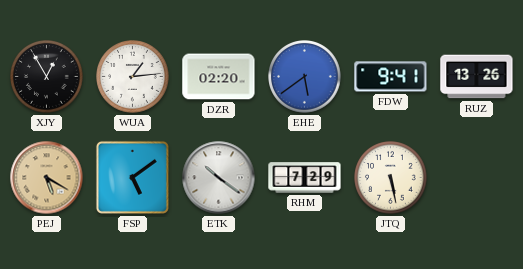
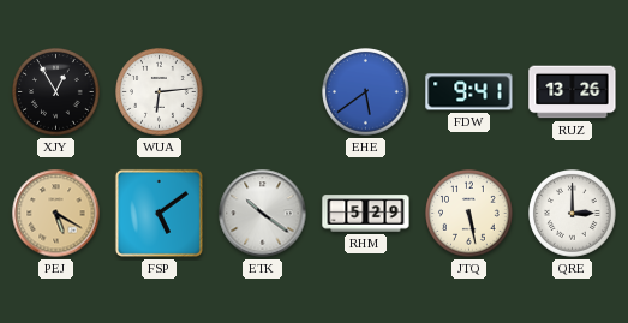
WUA: 1:14 -> 6:14 (160, 92)
DZR: 02:20 -> none (219, 77)
RHM: 7:29 -> 5:29 (366, 214)
QRE: none -> 3:00 (573, 214)
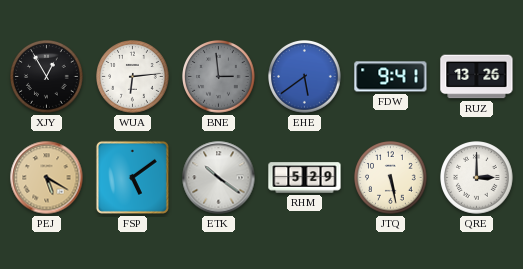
BNE: none -> 2:59 (219, 77)
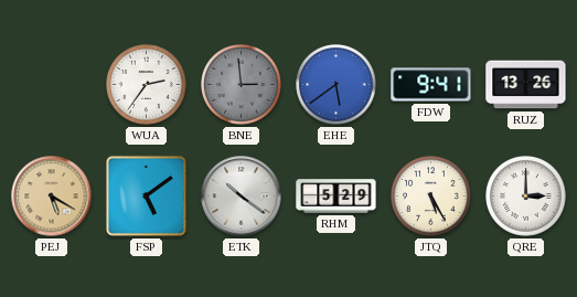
XJY: 12:55 -> none (47, 77)
WUA: 6:14 -> 2:36 (147, 85)
JTQ: 5:28 -> 5:25 (431, 197)
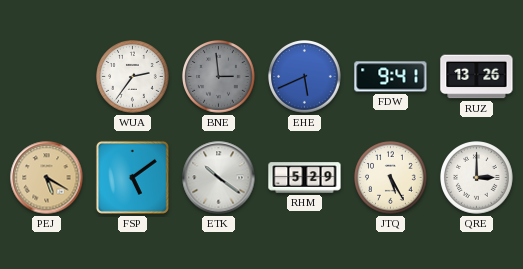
EHE: 5:39 -> 5:41 (305, 77)
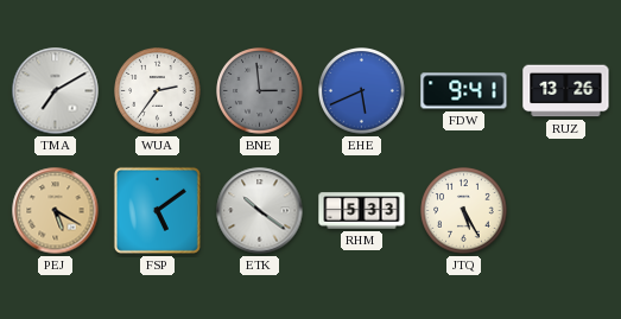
TMA: none -> 7:10 (56, 91)
RHM: 5:29 -> 5:33 (362, 211)
QRE: 3:00 -> none (477, 178)
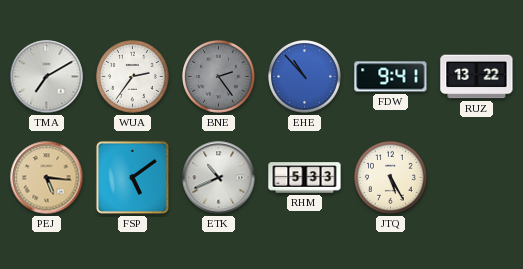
BNE: 2:59 -> 2:24 (219, 77)
EHE: 5:41 -> 10:53 (305, 77)
RUZ: 13:26 -> 13:22 (477, 77)
PEJ: 5:20 -> 5:16 (47, 178)
ETK: 10:21 -> 10:41 (219, 178)
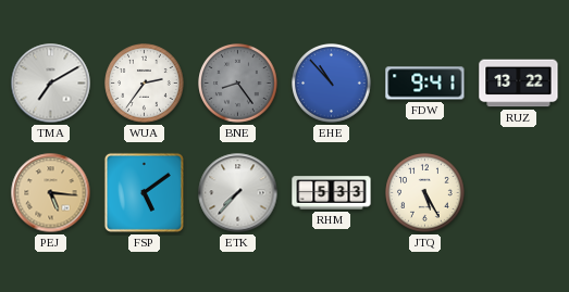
BNE: 2:24 -> 8:24 (238, 84)
ETK: 10:41 -> 7:37 (238, 193)
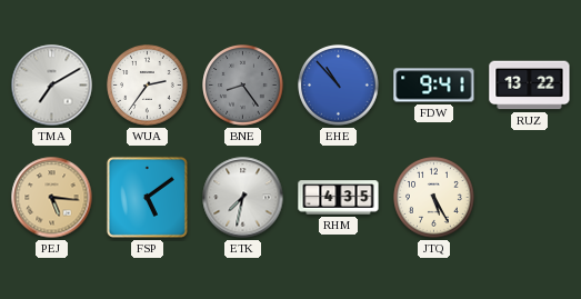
ETK: 7:37 -> 7:32 (243, 198)
RHM: 5:33 -> 4:35 (339, 198)
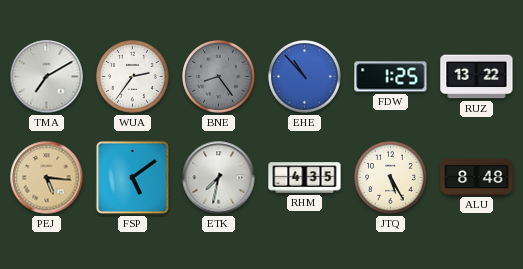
FDW: 9:41 -> 1:25 (391, 77)
ALU: none -> 8:48 (477, 177)
